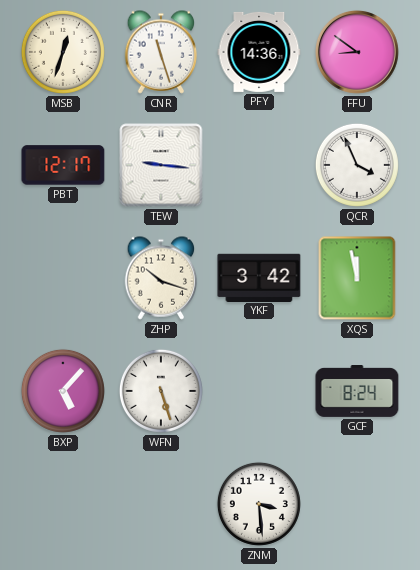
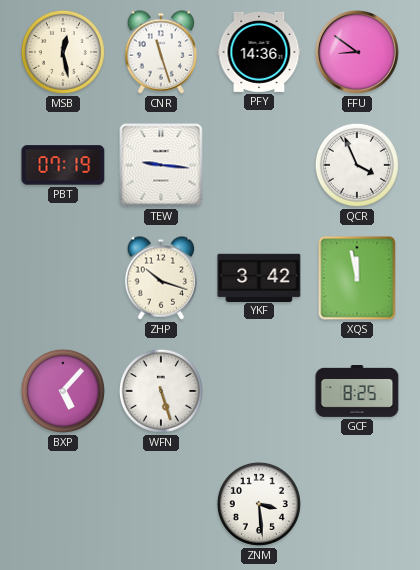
MSB: 12:33 -> 12:28 (63, 52)
PBT: 12:17 -> 07:19 (63, 165)
GCF: 8:24 -> 8:25 (357, 392)
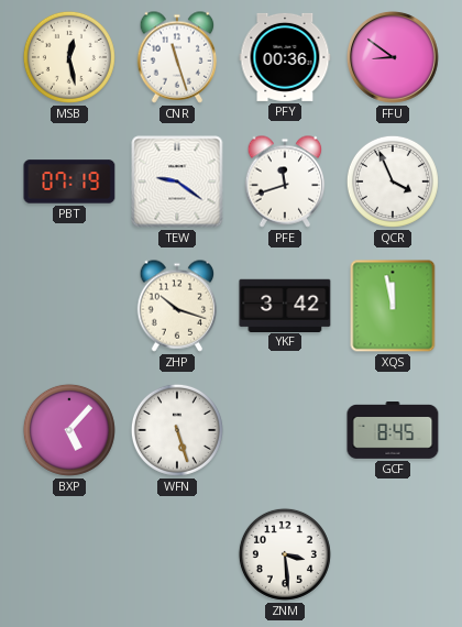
PFY: 14:36 -> 00:36 (285, 57)
TEW: 9:16 -> 9:21 (177, 182)
PFE: none -> 11:42 (285, 182)
GCF: 8:25 -> 8:45 (393, 431)
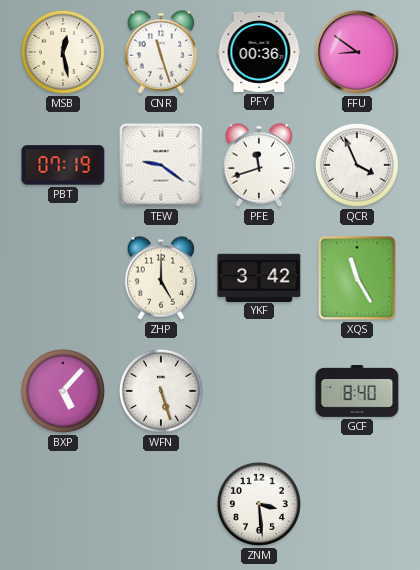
ZHP: 10:18 -> 5:00 (161, 278)
XQS: 11:58 -> 11:25 (357, 278)
GCF: 8:45 -> 8:40 (357, 392)
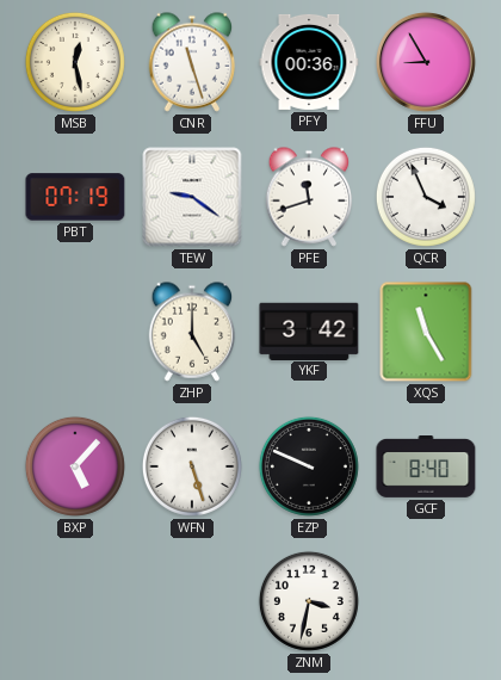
FFU: 8:51 -> 8:55 (426, 62)
EZP: none -> 9:49 (309, 466)
ZNM: 3:29 -> 3:32 (309, 601)
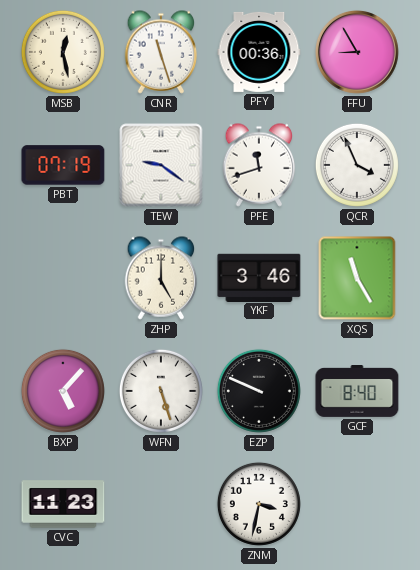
YKF: 3:42 -> 3:46 (259, 277)
CVC: none -> 11:23 (63, 504)
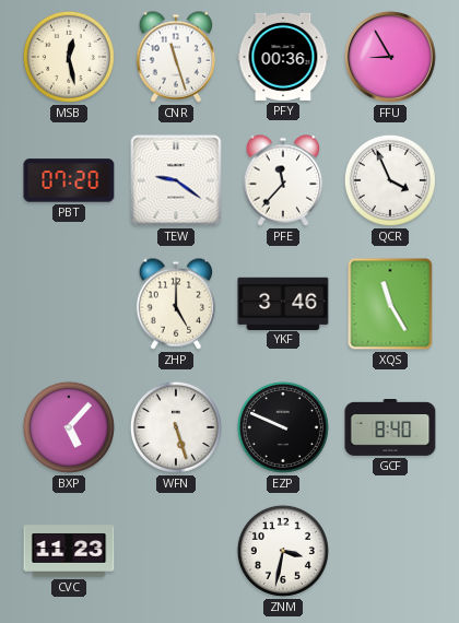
PBT: 07:19 -> 07:20 (69, 180)
PFE: 11:42 -> 11:37 (283, 180)
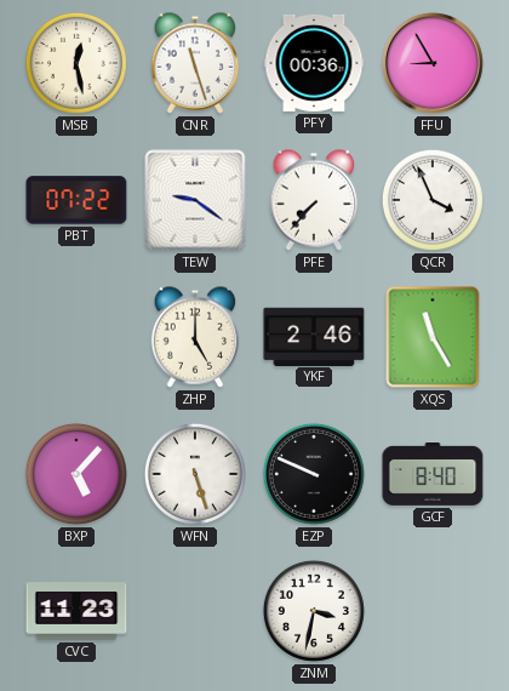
PBT: 07:20 -> 07:22 (76, 200)
PFE: 11:37 -> 7:37 (314, 200)
YKF: 3:46 -> 2:46 (314, 336)
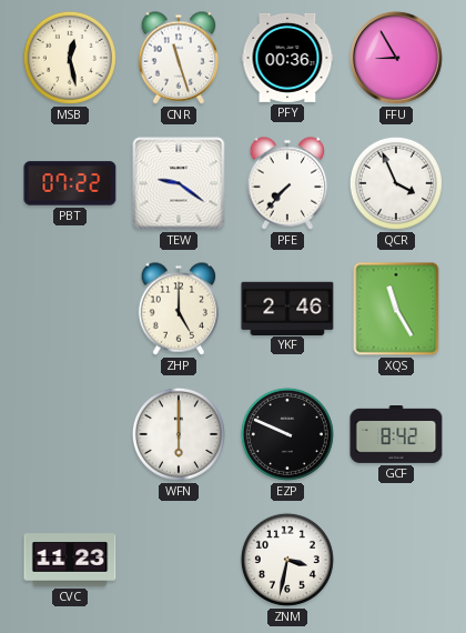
BXP: 5:07 -> none (76, 474)
WFN: 5:27 -> 6:00 (179, 434)
GCF: 8:40 -> 8:42 (396, 435)
